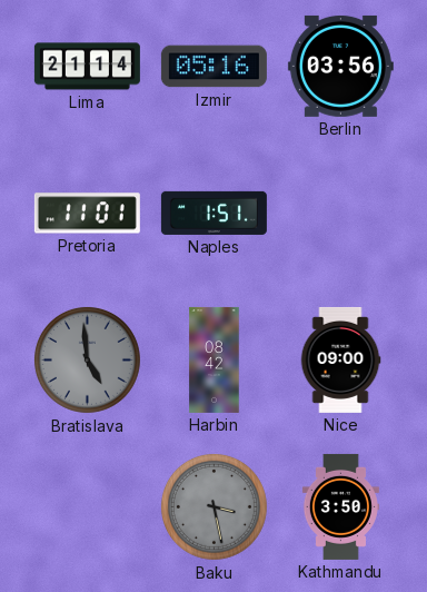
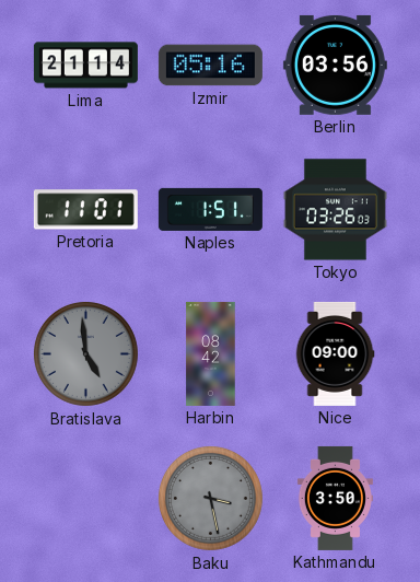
Tokyo: none -> 03:26 (335, 210)
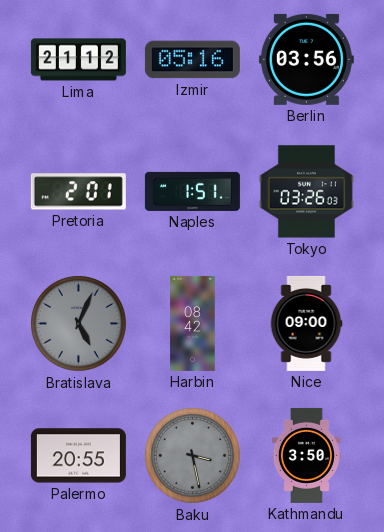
Lima: 21:14 -> 21:12 (78, 60)
Pretoria: 11:01 -> 2:01 (78, 192)
Bratislava: 4:59 -> 5:04 (78, 323)
Palermo: none -> 20:55 (78, 456)
